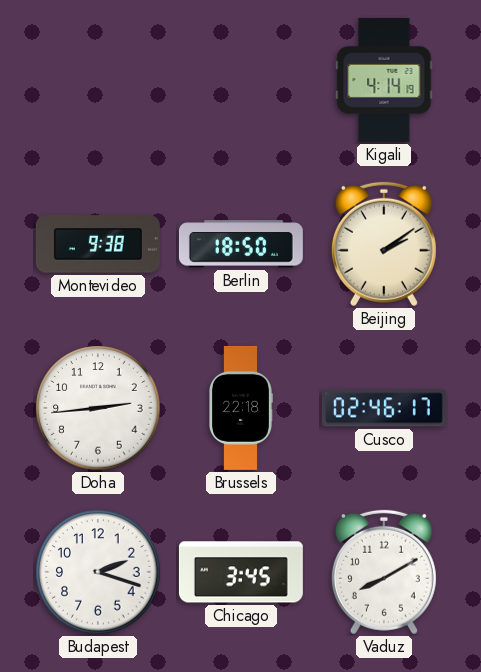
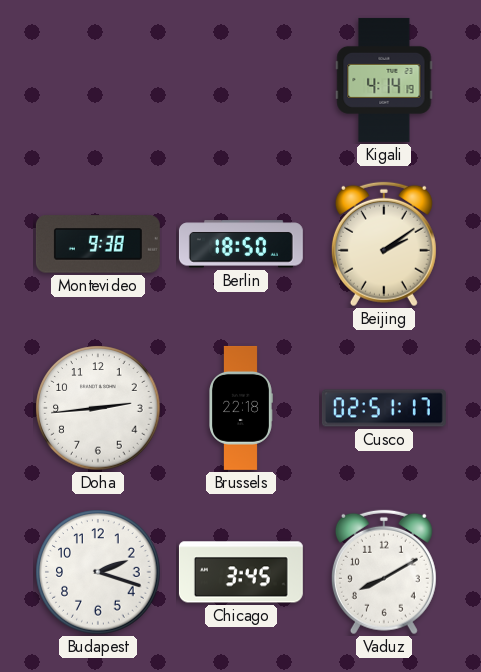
Cusco: 02:46 -> 02:51 (384, 408)
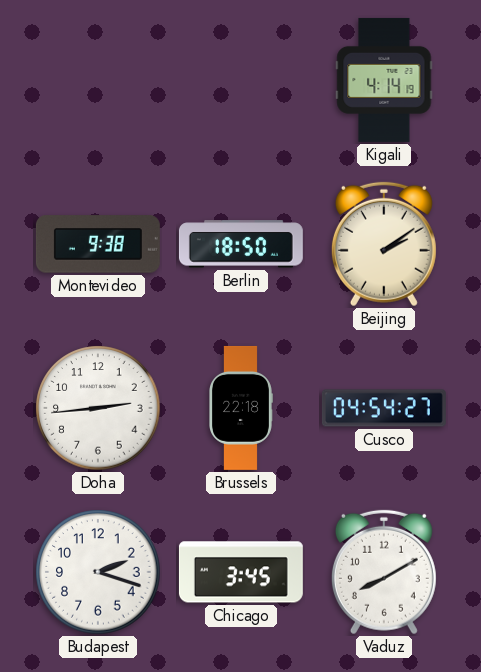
Cusco: 02:51 -> 04:54 (384, 408)
